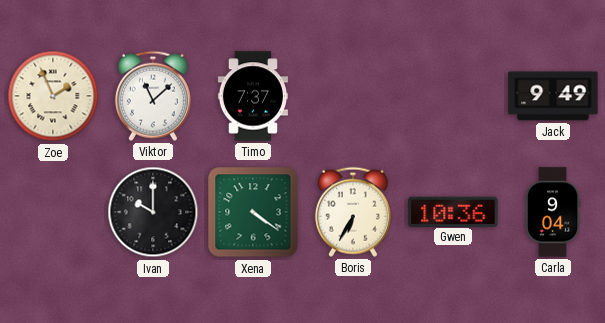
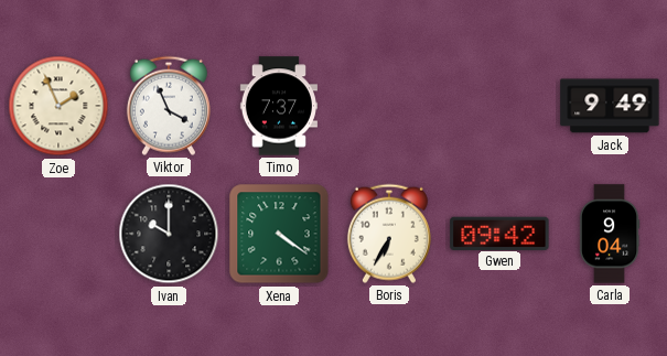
Viktor: 11:08 -> 3:56 (169, 106)
Gwen: 10:36 -> 09:42 (499, 233)
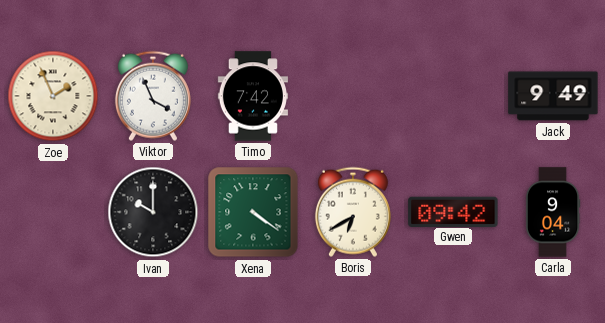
Timo: 7:37 -> 7:42 (253, 96)
Boris: 6:35 -> 6:40 (353, 212)
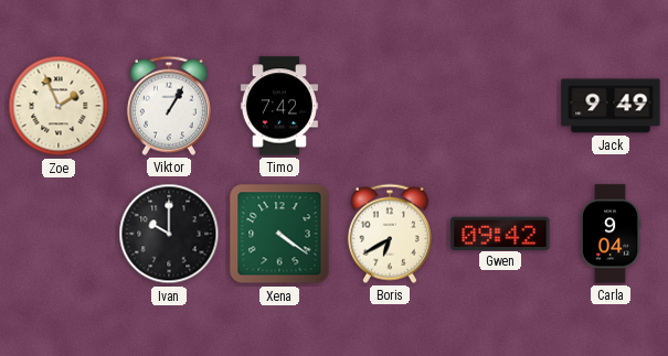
Viktor: 3:56 -> 1:05 (169, 106)
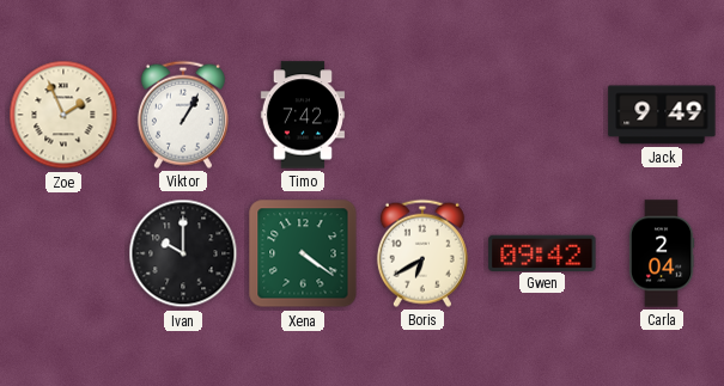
Carla: 9:04 -> 2:04 (662, 253)
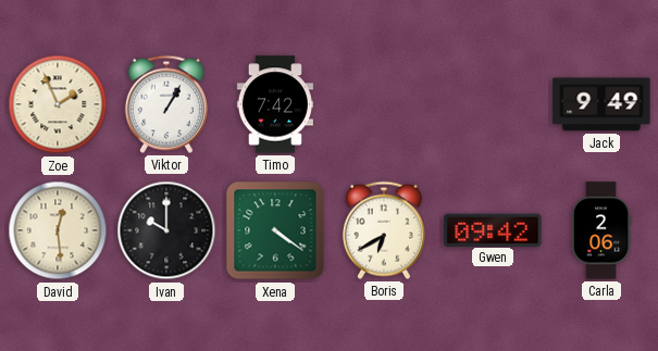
David: none -> 12:29 (58, 230)
Carla: 2:04 -> 2:06 (601, 230)
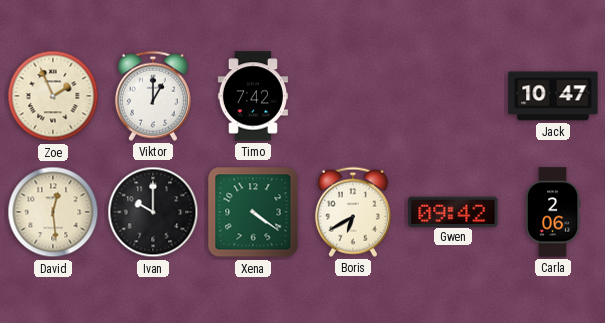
Viktor: 1:05 -> 1:00 (153, 96)
Jack: 9:49 -> 10:47 (553, 96)
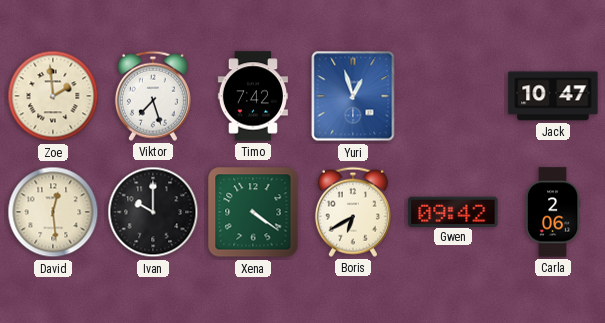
Zoe: 1:56 -> 1:59 (53, 96)
Viktor: 1:00 -> 7:27 (153, 96)
Yuri: none -> 12:57 (353, 96)
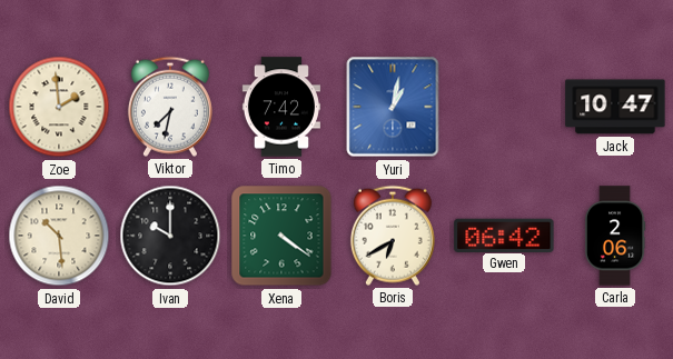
Viktor: 7:27 -> 7:32 (170, 107)
Yuri: 12:57 -> 1:02 (393, 107)
David: 12:29 -> 10:29 (59, 236)
Gwen: 09:42 -> 06:42 (504, 235)
